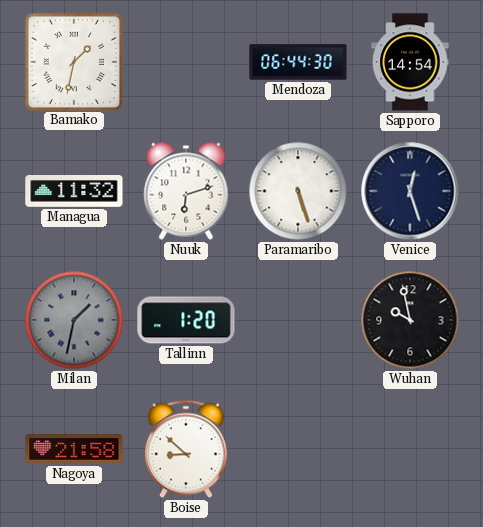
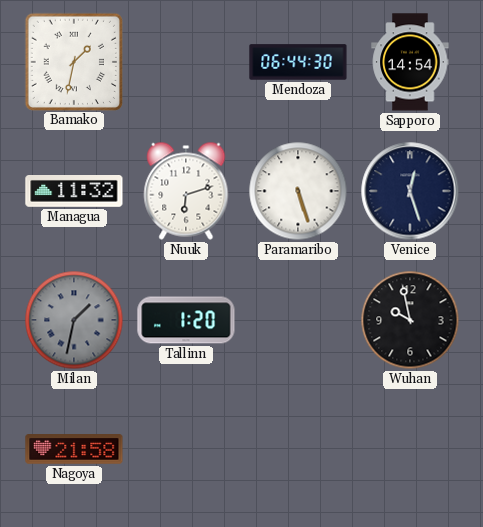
Boise: 8:52 -> none (186, 449)
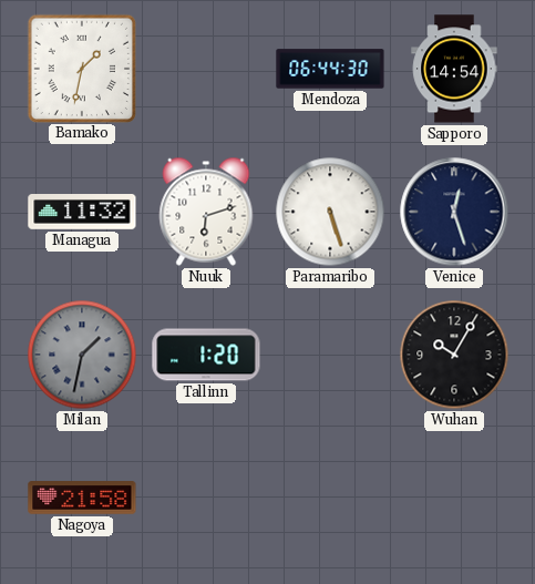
Wuhan: 9:58 -> 10:05 (454, 355)
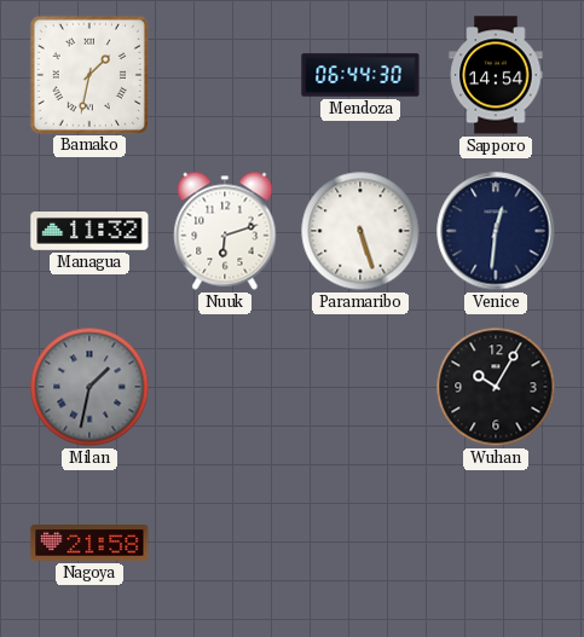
Venice: 12:27 -> 12:31 (496, 231)
Tallinn: 1:20 -> none (206, 355)
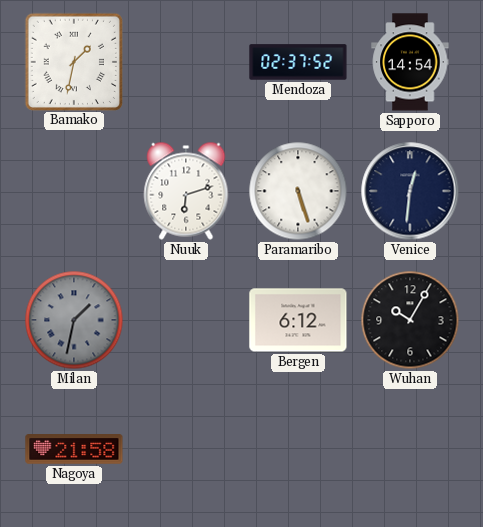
Mendoza: 06:44 -> 02:37 (298, 62)
Managua: 11:32 -> none (89, 232)
Bergen: none -> 6:12 (298, 320)
